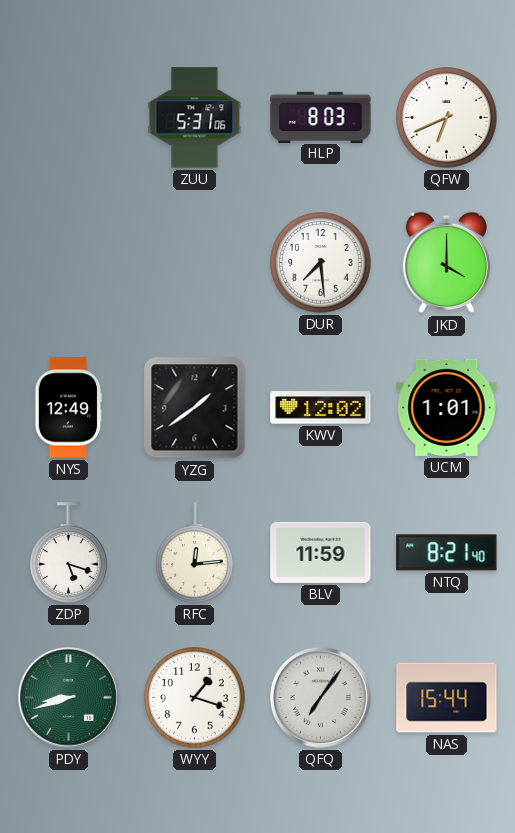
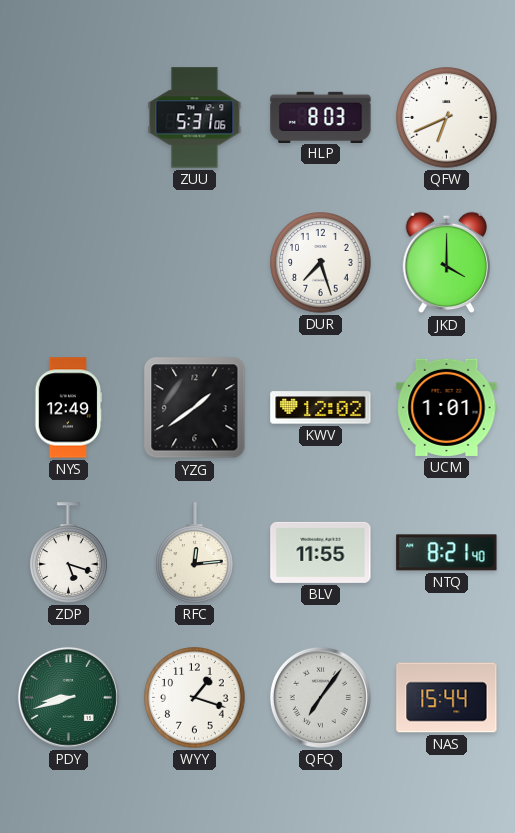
DUR: 7:29 -> 7:27 (321, 263)
BLV: 11:59 -> 11:55 (321, 552)
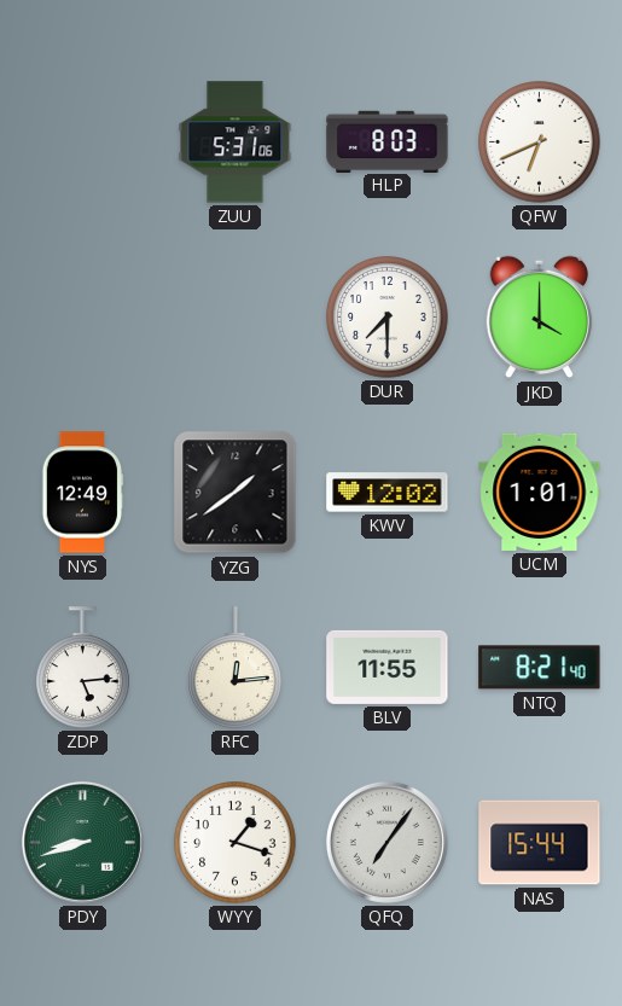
DUR: 7:27 -> 7:30 (388, 318)
ZDP: 5:18 -> 5:14 (83, 668)
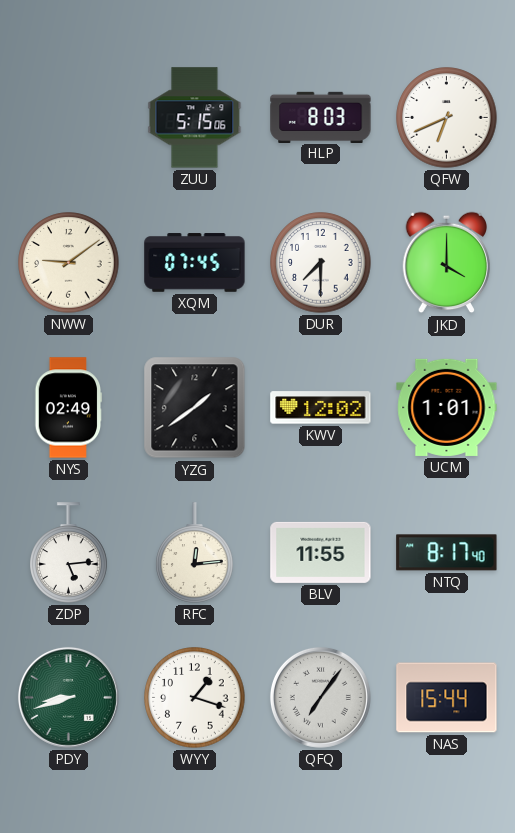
ZUU: 5:31 -> 5:15 (195, 118)
NWW: none -> 9:09 (69, 263)
XQM: none -> 07:45 (195, 263)
NYS: 12:49 -> 02:49 (69, 408)
NTQ: 8:21 -> 8:17 (447, 553)
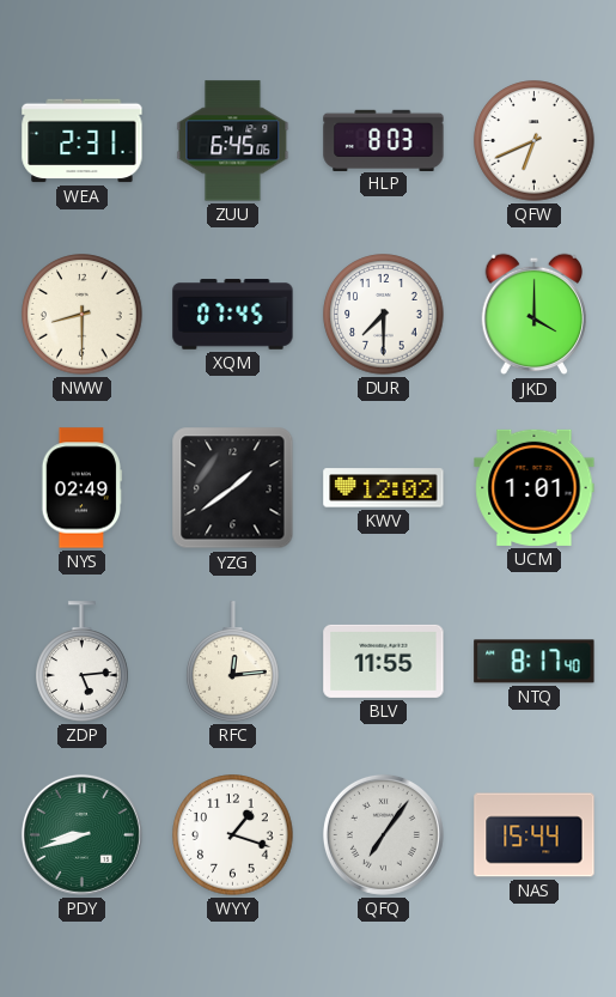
WEA: none -> 2:31 (83, 141)
ZUU: 5:15 -> 6:45 (233, 141)
NWW: 9:09 -> 8:30 (83, 315)
